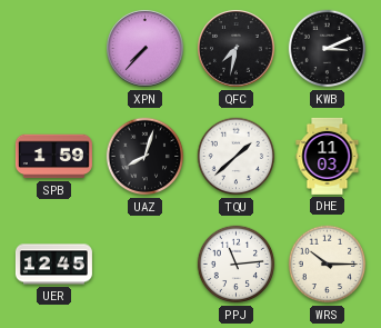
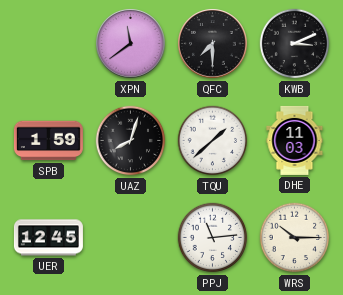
XPN: 7:37 -> 11:39 (131, 44)
QFC: 7:32 -> 7:30 (213, 44)
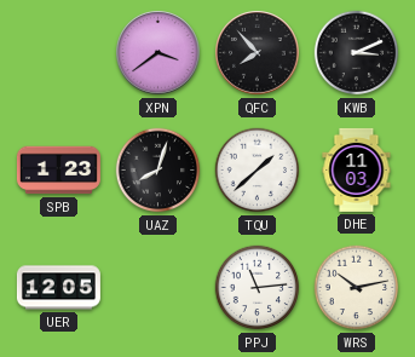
XPN: 11:39 -> 3:39 (158, 53)
QFC: 7:30 -> 7:53 (258, 53)
SPB: 1:59 -> 1:23 (58, 171)
UER: 12:45 -> 12:05 (58, 288)
WRS: 10:15 -> 10:13 (357, 288)
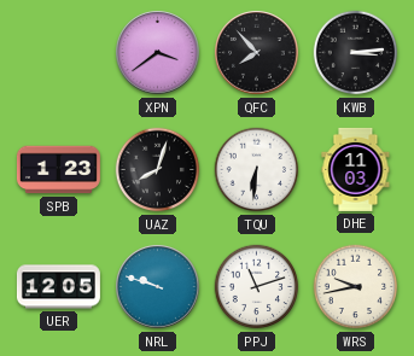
KWB: 3:11 -> 3:14 (356, 53)
TQU: 1:38 -> 6:31 (257, 170)
NRL: none -> 9:48 (158, 287)
PPJ: 11:14 -> 11:12 (257, 287)
WRS: 10:13 -> 9:43 (356, 287)
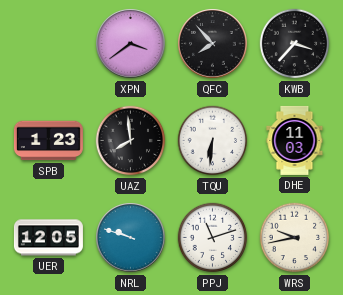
KWB: 3:14 -> 3:37 (295, 44)
UAZ: 8:03 -> 7:59 (131, 141)
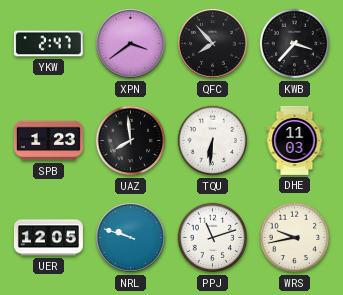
YKW: none -> 2:47 (48, 44)
